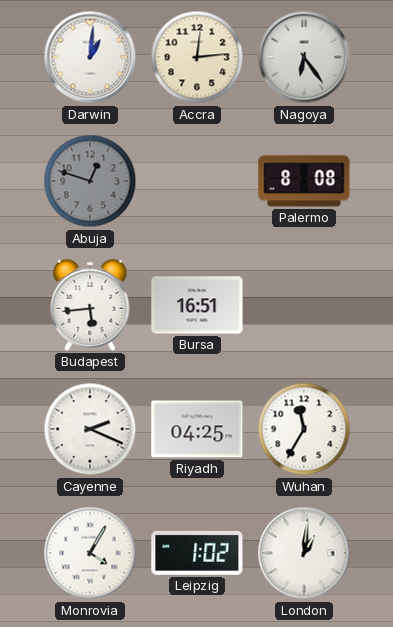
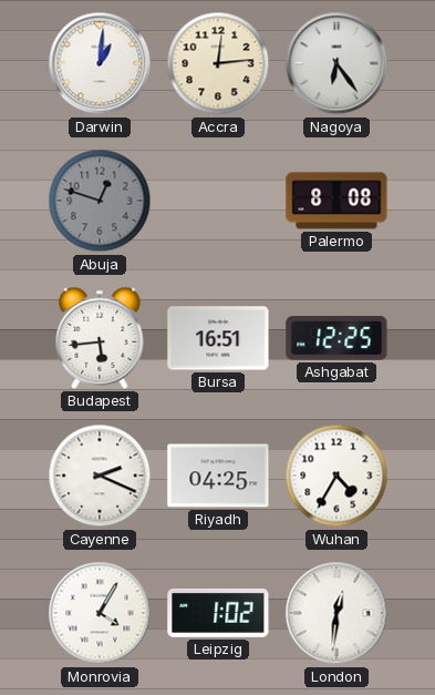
Ashgabat: none -> 12:25 (336, 339)
Wuhan: 11:35 -> 4:35 (336, 476)
London: 1:01 -> 12:31 (336, 613)
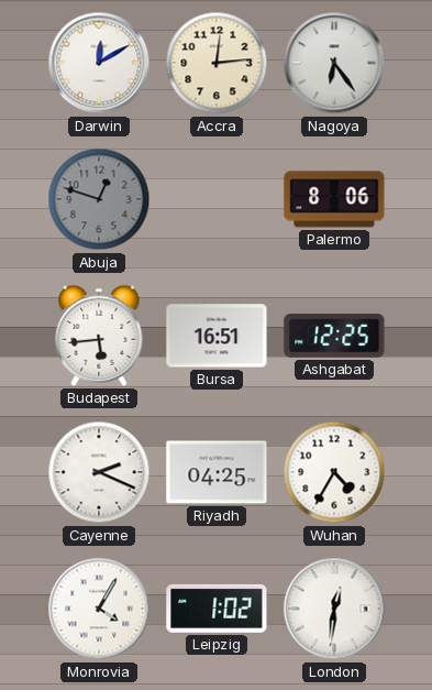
Darwin: 1:01 -> 12:10 (99, 63)
Palermo: 8:08 -> 8:06 (334, 199)
